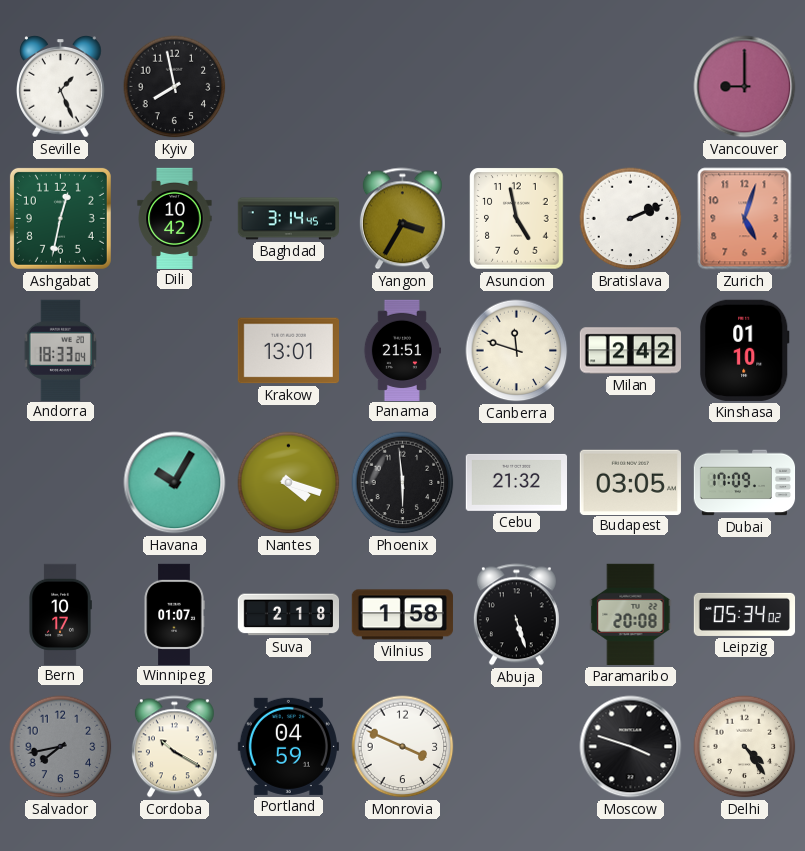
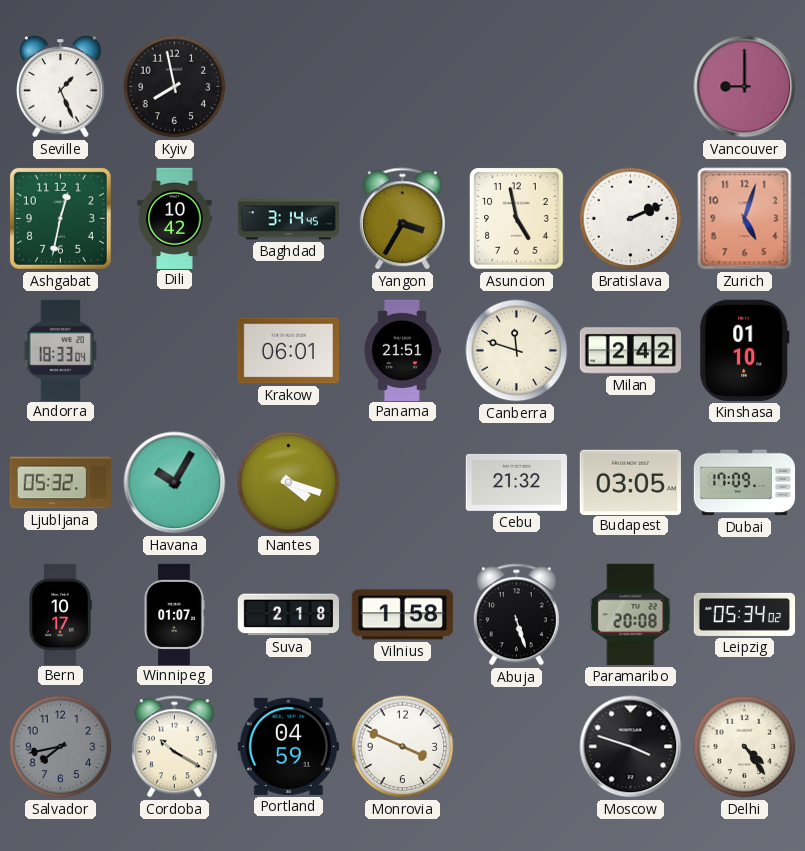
Krakow: 13:01 -> 06:01 (288, 351)
Ljubljana: none -> 05:32 (60, 483)
Phoenix: 5:59 -> none (403, 483)
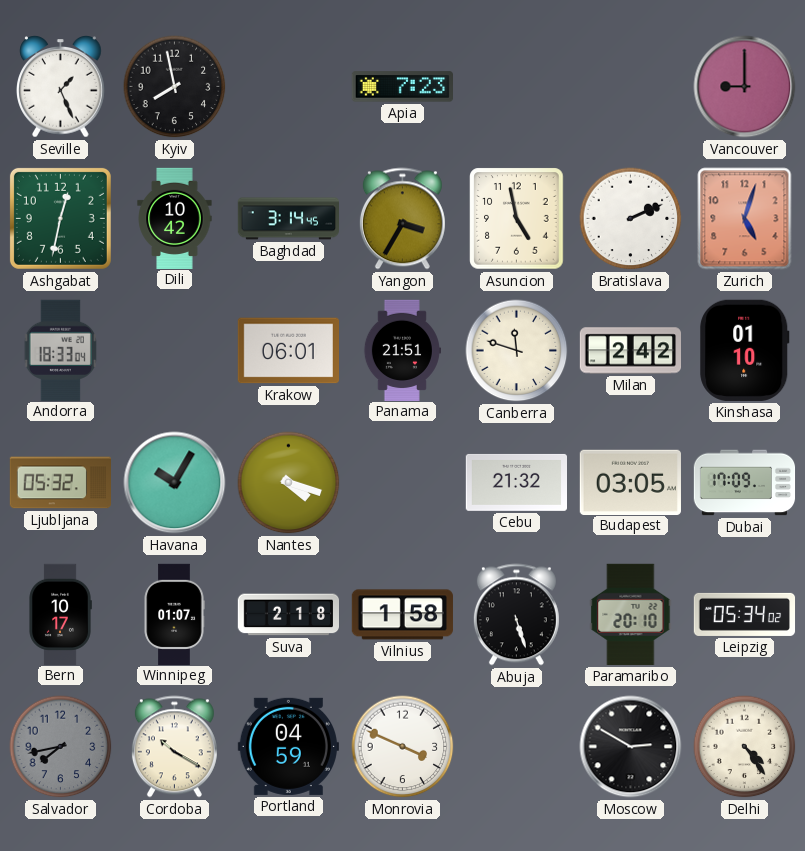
Apia: none -> 7:23 (402, 87)
Paramaribo: 20:08 -> 20:10 (631, 614)
Moscow: 3:48 -> 2:50 (631, 747)
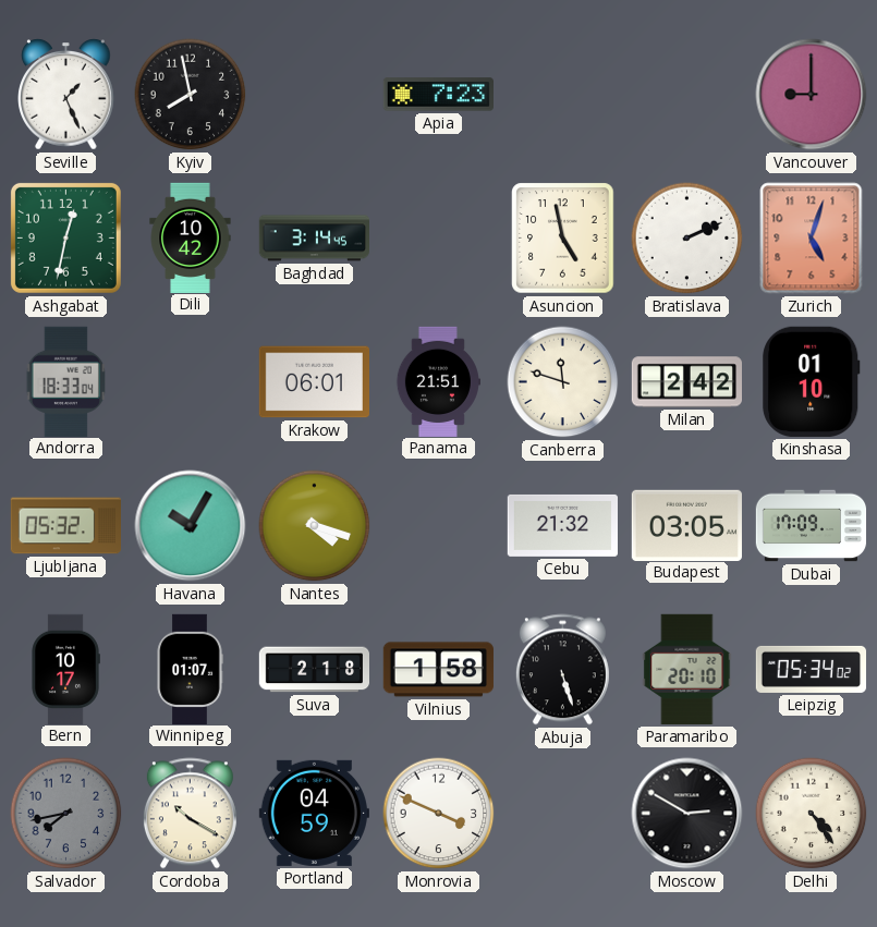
Yangon: 3:35 -> none (402, 219)
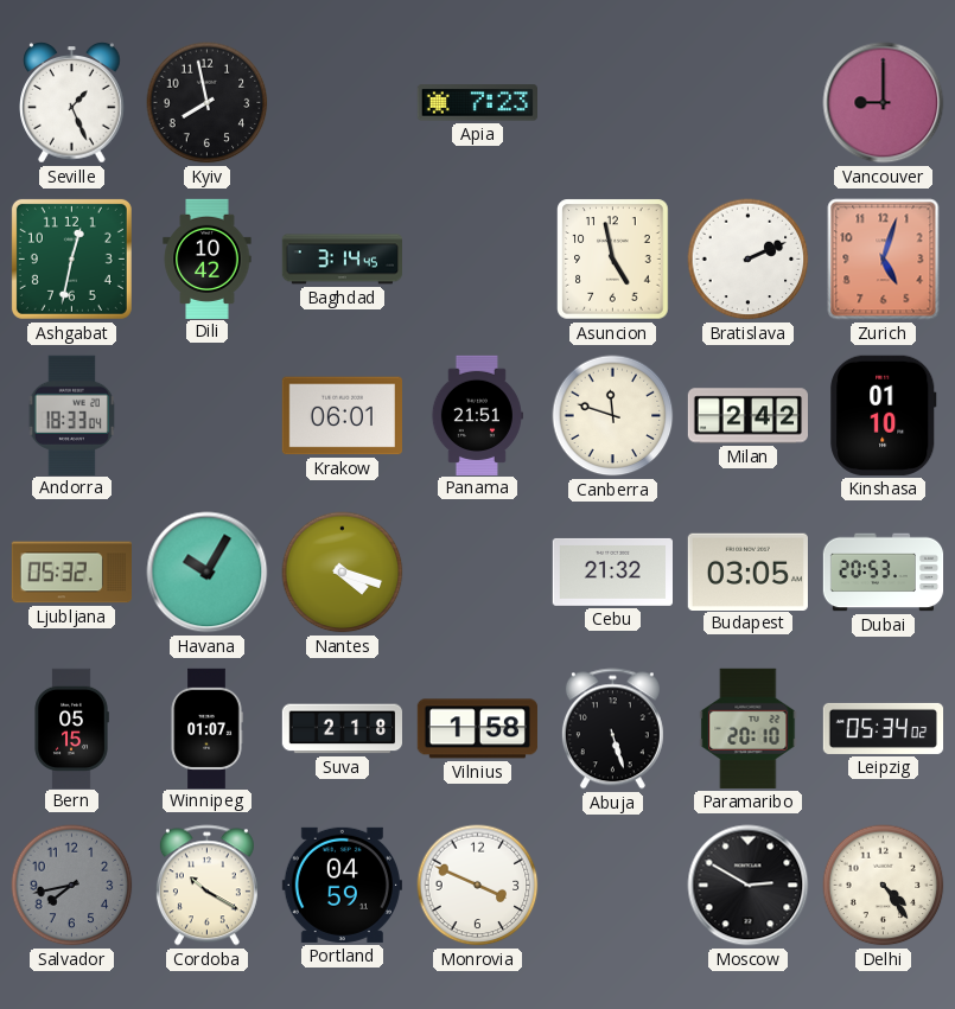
Dubai: 17:09 -> 20:53 (884, 573)
Bern: 10:17 -> 05:15 (71, 728)
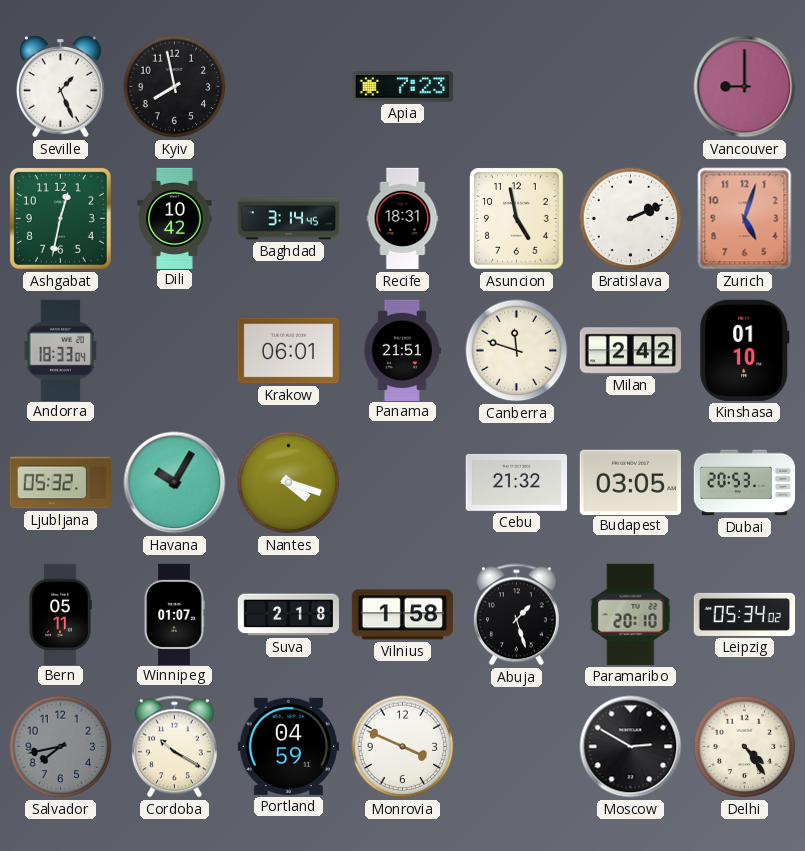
Recife: none -> 18:31 (403, 219)
Bern: 05:15 -> 05:11 (60, 614)
Abuja: 5:27 -> 1:27 (516, 615)
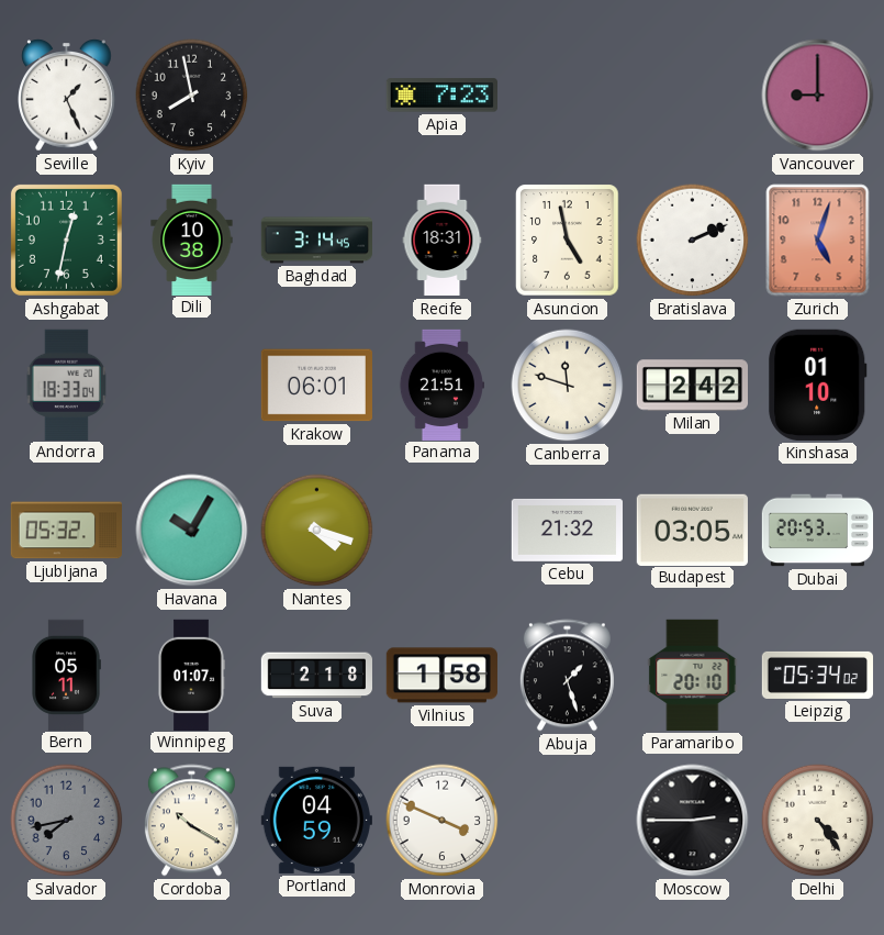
Dili: 10:42 -> 10:38 (192, 240)
Moscow: 2:50 -> 2:45 (693, 821)
